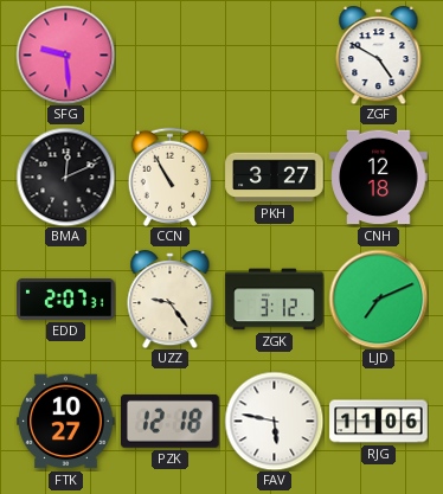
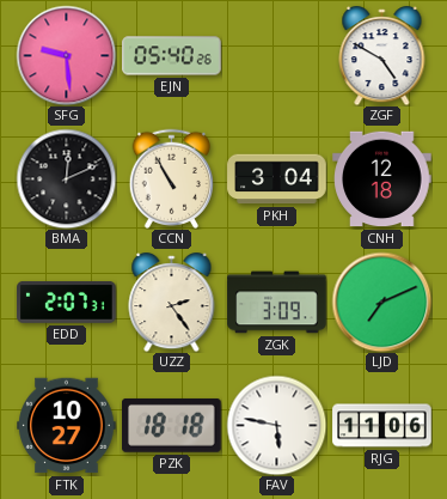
EJN: none -> 05:40 (172, 56)
PKH: 3:27 -> 3:04 (277, 179)
UZZ: 9:24 -> 2:24 (172, 303)
ZGK: 3:12 -> 3:09 (277, 303)
PZK: 12:18 -> 18:18 (172, 425)
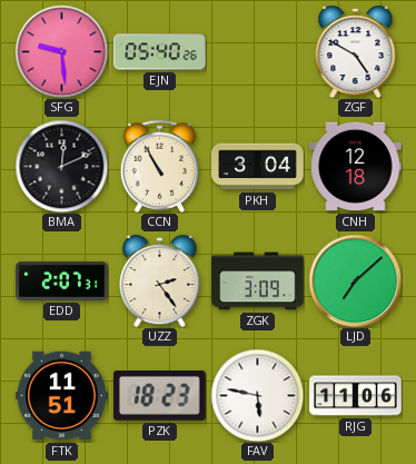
LJD: 7:11 -> 7:08 (355, 280)
FTK: 10:27 -> 11:51 (62, 396)
PZK: 18:18 -> 18:23 (160, 395)
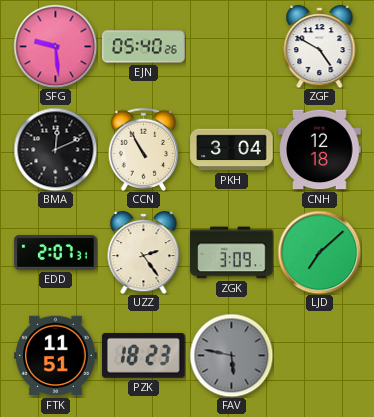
FAV dial: white -> grey (231, 355)
RJG: 11:06 -> none (356, 396)
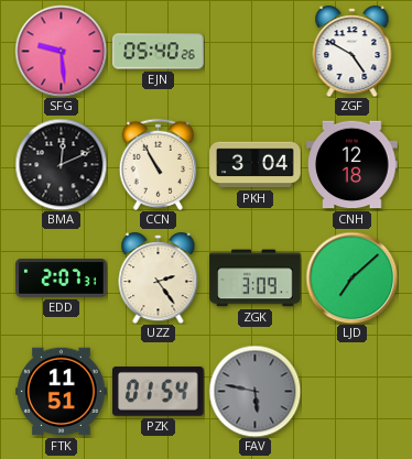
PZK: 18:23 -> 01:54 (159, 391)
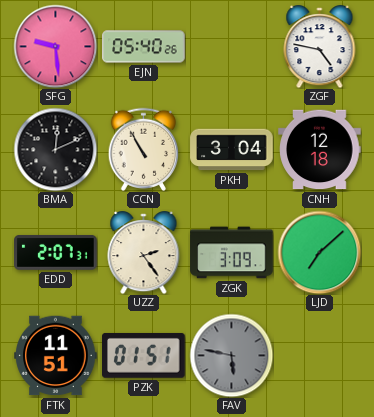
ZGF: 4:50 -> 4:47 (320, 47)
PZK: 01:54 -> 01:51 (144, 355)
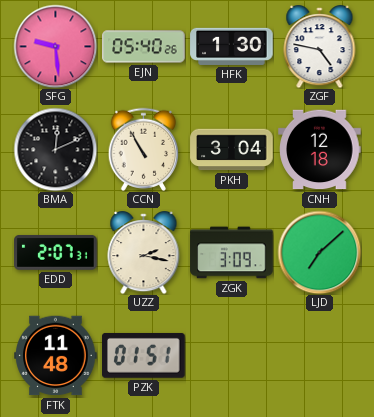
HFK: none -> 1:30 (232, 46)
UZZ: 2:24 -> 2:17 (144, 253)
FTK: 11:51 -> 11:48 (56, 356)
FAV: 5:47 -> none (231, 355)
